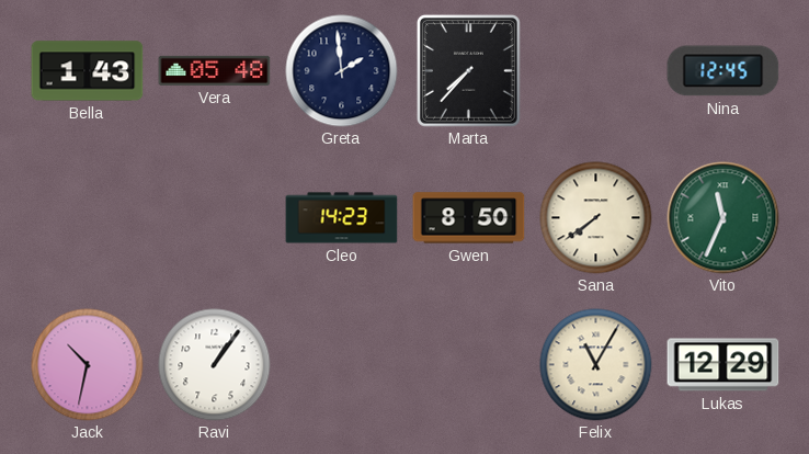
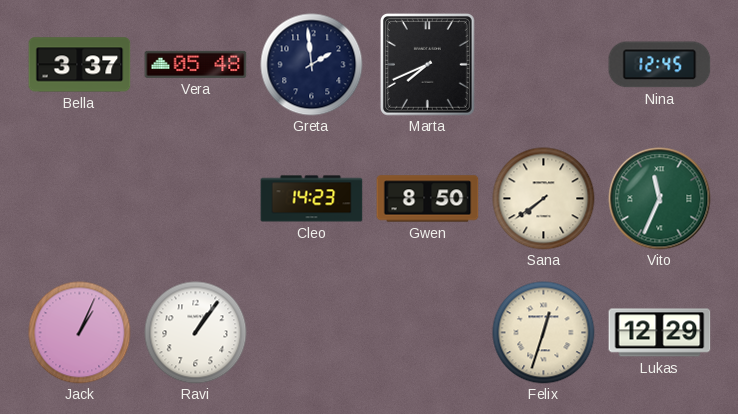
Bella: 1:43 -> 3:37 (80, 65)
Marta: 7:37 -> 7:41 (427, 64)
Jack: 10:32 -> 1:04 (80, 333)
Felix: 11:05 -> 12:33 (544, 333)
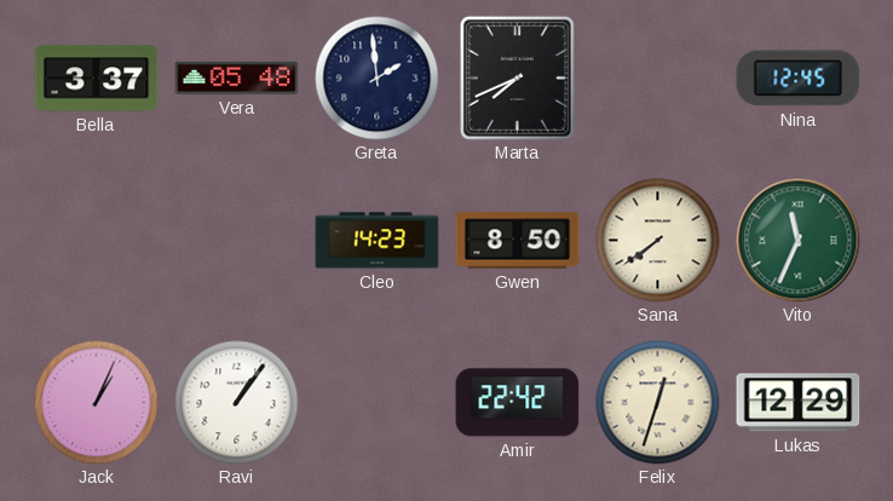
Amir: none -> 22:42 (518, 403)
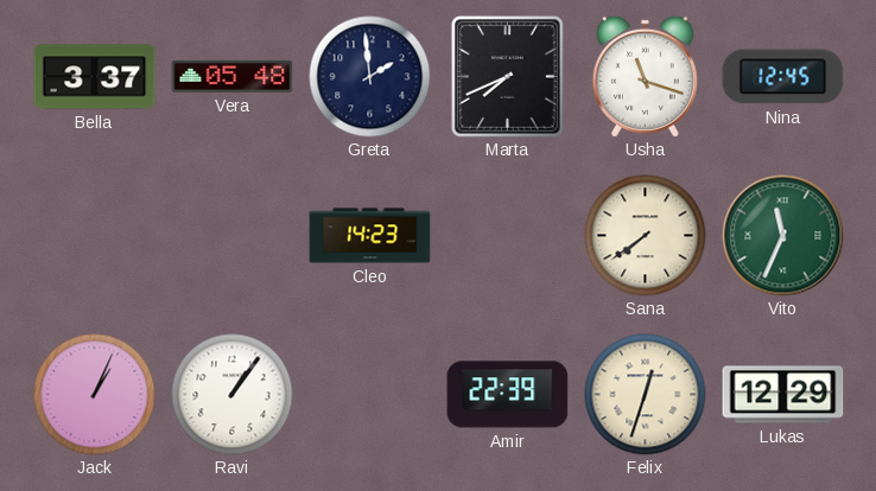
Usha: none -> 11:18 (645, 76)
Gwen: 8:50 -> none (518, 241)
Amir: 22:42 -> 22:39 (508, 395)
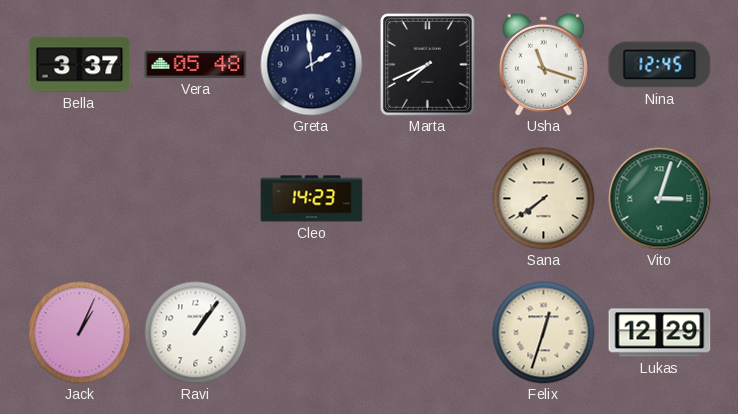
Vito: 11:34 -> 3:03 (660, 199)
Amir: 22:39 -> none (508, 395)
